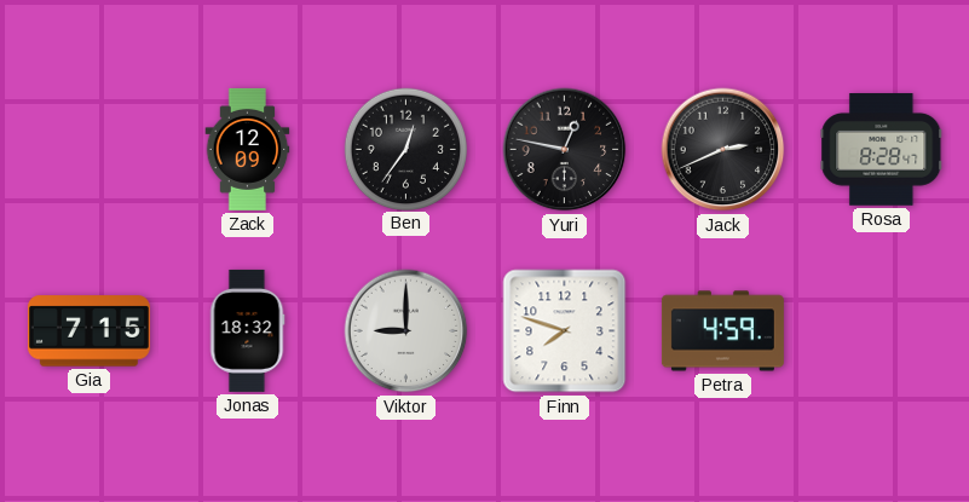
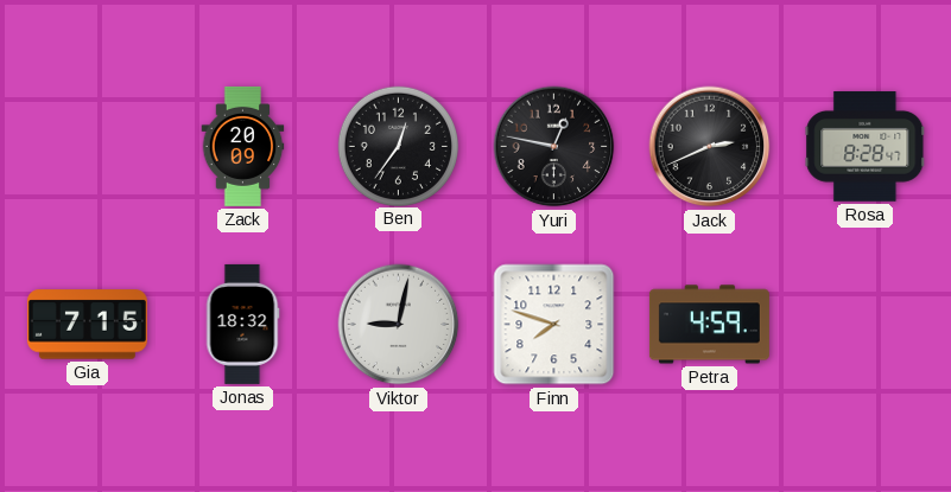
Zack: 12:09 -> 20:09 (243, 146)
Viktor: 9:00 -> 9:02 (399, 325)
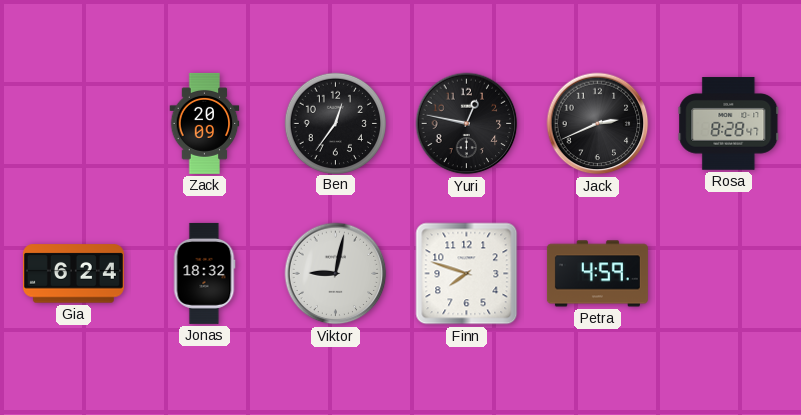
Gia: 7:15 -> 6:24 (73, 274)
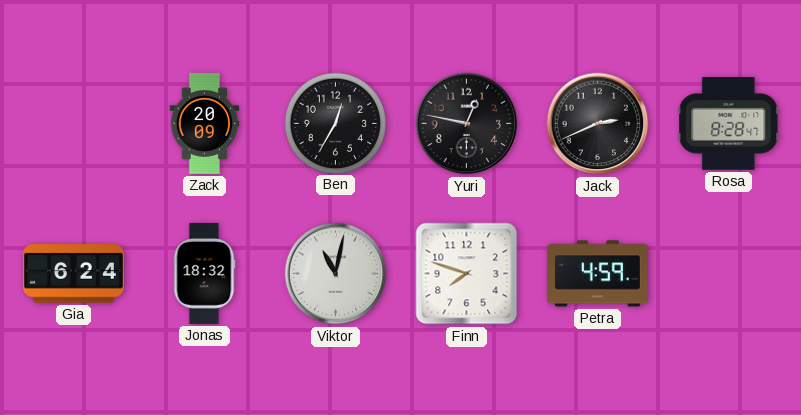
Ben: 12:36 -> 12:35 (335, 123)
Viktor: 9:02 -> 11:02 (336, 274)
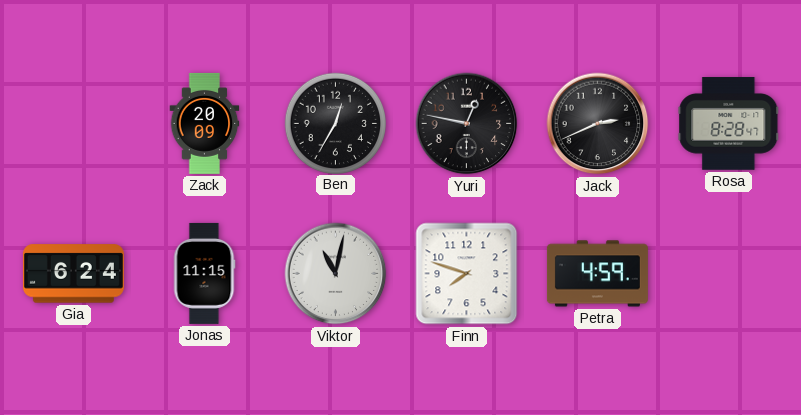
Jonas: 18:32 -> 11:15 (204, 273)
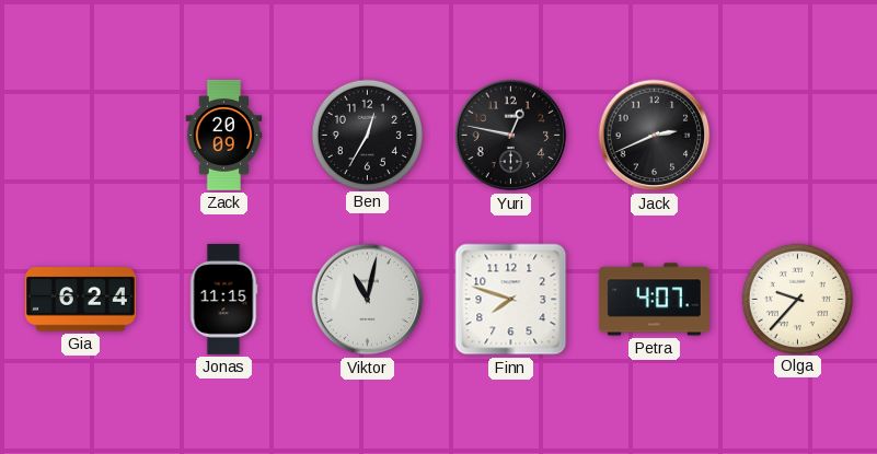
Rosa: 8:28 -> none (729, 124)
Petra: 4:59 -> 4:07 (654, 300)
Olga: none -> 9:37 (797, 299)
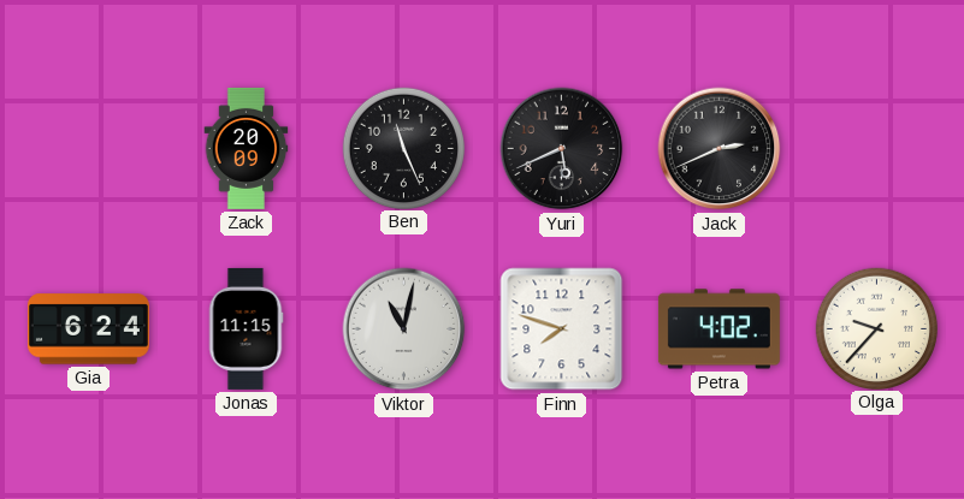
Ben: 12:35 -> 11:26 (403, 148)
Yuri: 12:47 -> 5:41 (562, 149)
Petra: 4:07 -> 4:02 (718, 329)
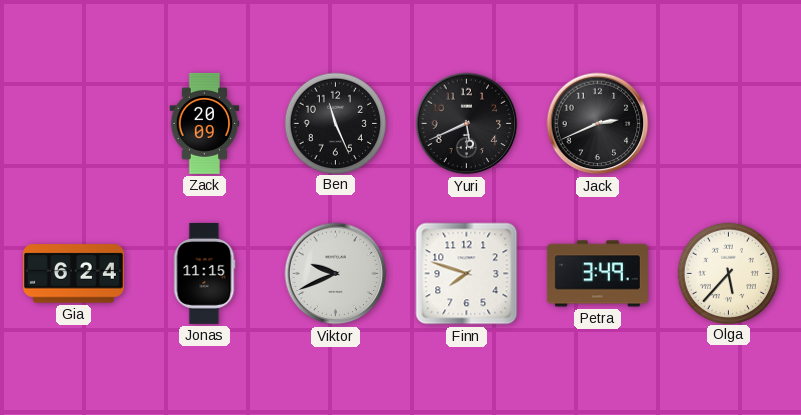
Viktor: 11:02 -> 9:41 (336, 274)
Petra: 4:02 -> 3:49 (597, 274)
Olga: 9:37 -> 5:37 (728, 273)
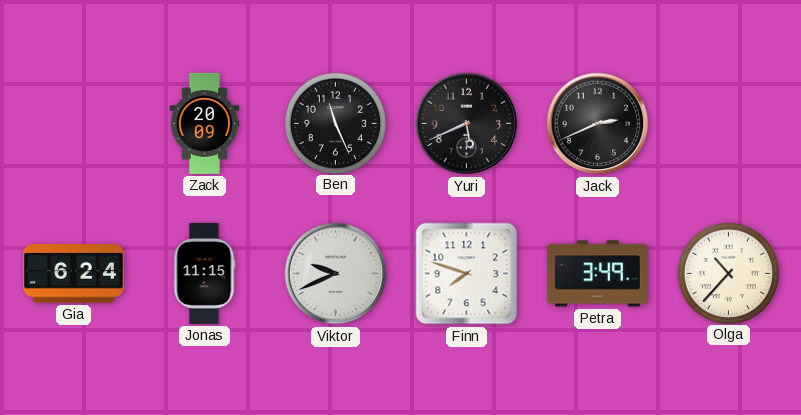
Olga: 5:37 -> 10:37 (728, 273)
